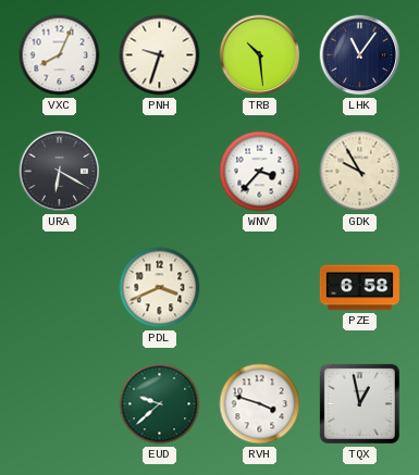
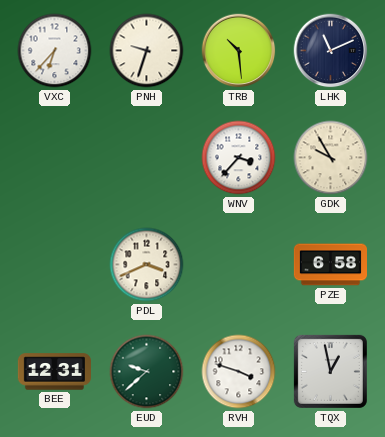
VXC: 8:04 -> 6:37 (55, 51)
LHK: 11:06 -> 11:11 (331, 51)
URA: 6:20 -> none (60, 172)
BEE: none -> 12:31 (54, 372)
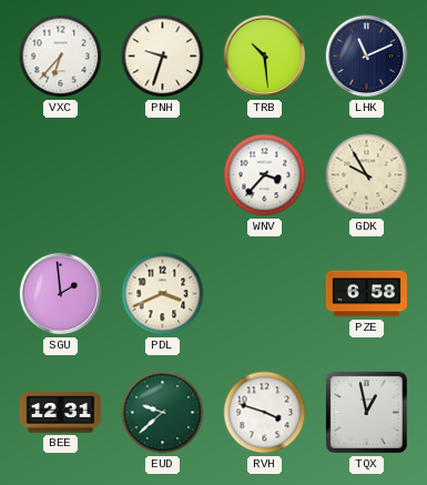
SGU: none -> 1:59 (61, 294)
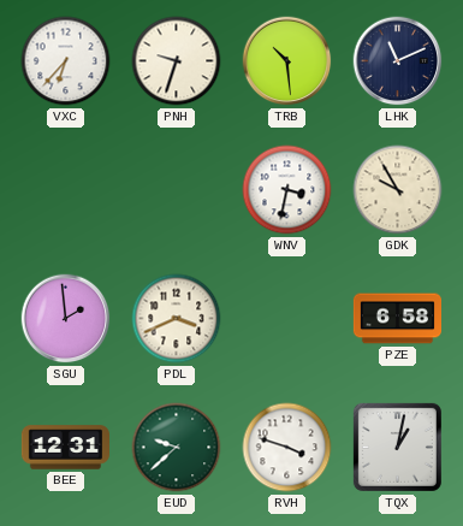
WNV: 3:37 -> 3:32 (287, 190)
TQX: 12:58 -> 1:02 (397, 447)
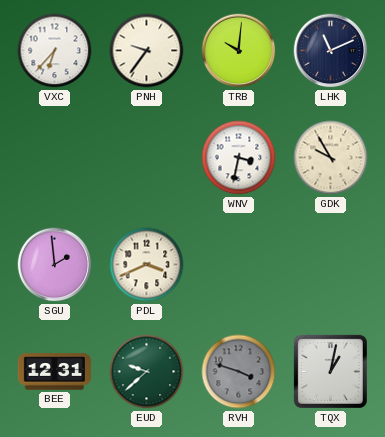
PNH: 9:33 -> 9:36 (147, 51)
TRB: 10:29 -> 10:01 (239, 51)
PZE: 6:58 -> none (397, 319)
RVH dial: white -> grey (239, 372)
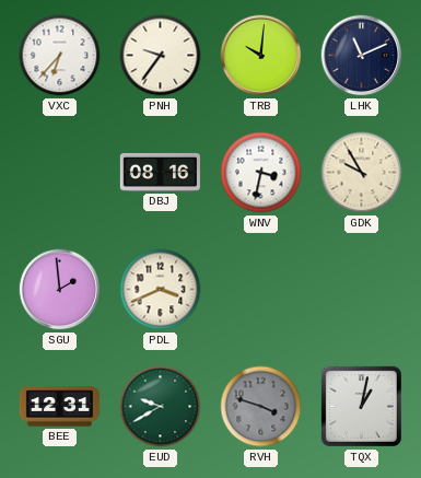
DBJ: none -> 08:16 (160, 172)
EUD: 9:38 -> 9:40 (161, 407)
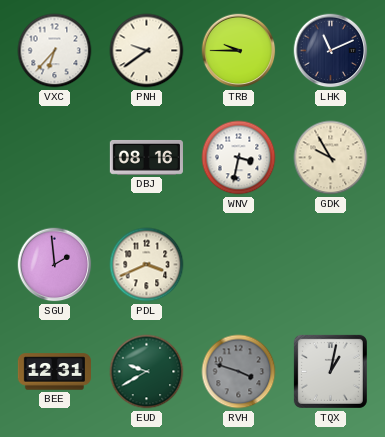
PNH: 9:36 -> 9:39 (147, 51)
TRB: 10:01 -> 9:45 (239, 51)
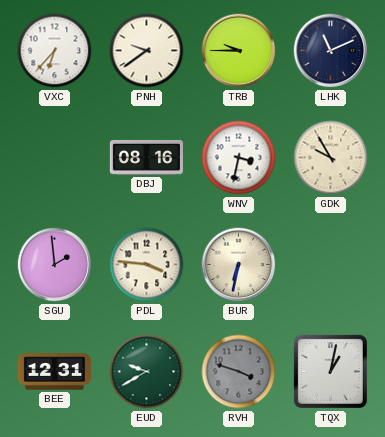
PDL: 3:41 -> 3:46 (147, 265)
BUR: none -> 6:32 (239, 265)
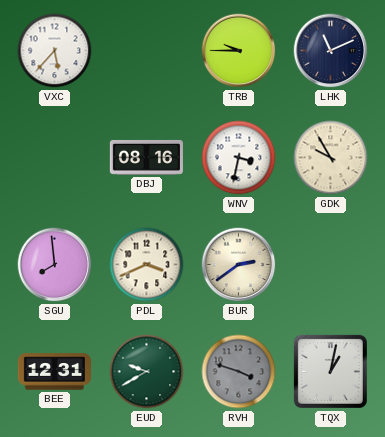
VXC: 6:37 -> 5:37 (55, 51)
PNH: 9:39 -> none (147, 51)
SGU: 1:59 -> 7:59 (55, 265)
PDL: 3:46 -> 3:41 (147, 265)
BUR: 6:32 -> 2:39 (239, 265)
